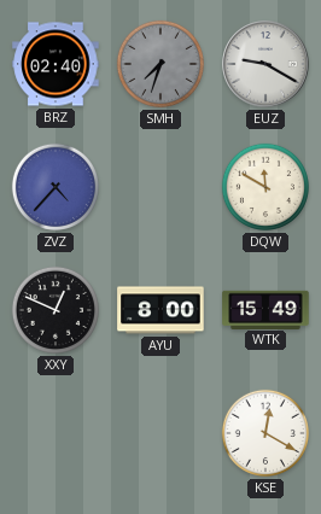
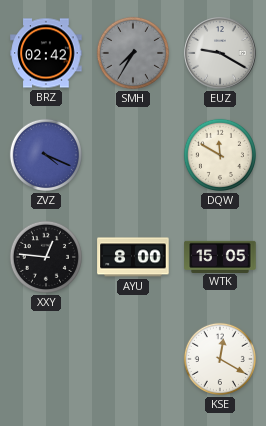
BRZ: 02:40 -> 02:42 (46, 53)
SMH: 7:33 -> 7:35 (133, 53)
ZVZ: 4:37 -> 4:19 (46, 155)
XXY: 12:49 -> 12:46 (46, 257)
WTK: 15:49 -> 15:05 (220, 256)
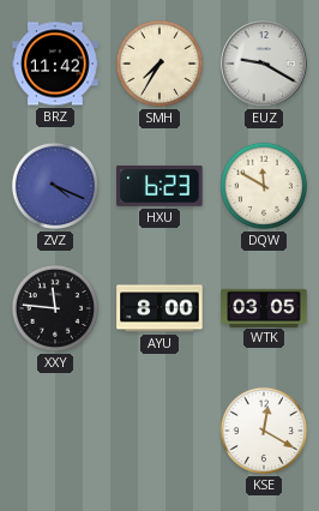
BRZ: 02:42 -> 11:42 (55, 64)
SMH dial: grey -> cream (159, 64)
HXU: none -> 6:23 (159, 186)
XXY: 12:46 -> 11:46 (55, 308)
WTK: 15:05 -> 03:05 (264, 307)
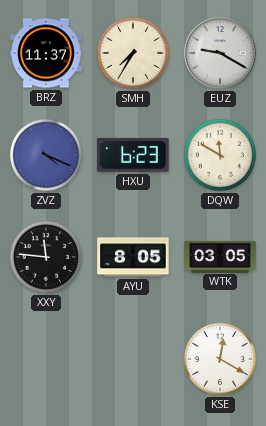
BRZ: 11:42 -> 11:37 (46, 53)
AYU: 8:00 -> 8:05 (133, 257)
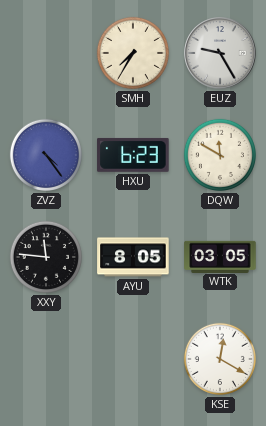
BRZ: 11:37 -> none (46, 53)
EUZ: 9:20 -> 9:25 (220, 53)
ZVZ: 4:19 -> 4:24 (46, 155)
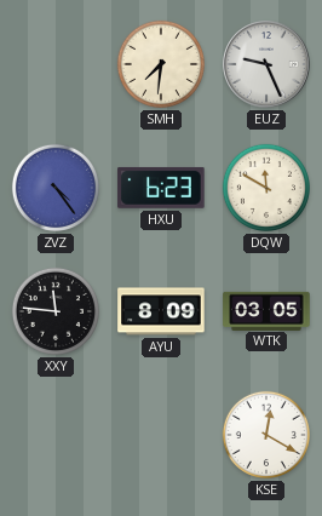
SMH: 7:35 -> 7:31 (161, 64)
EUZ: 9:25 -> 9:26 (266, 64)
AYU: 8:05 -> 8:09 (161, 311)
